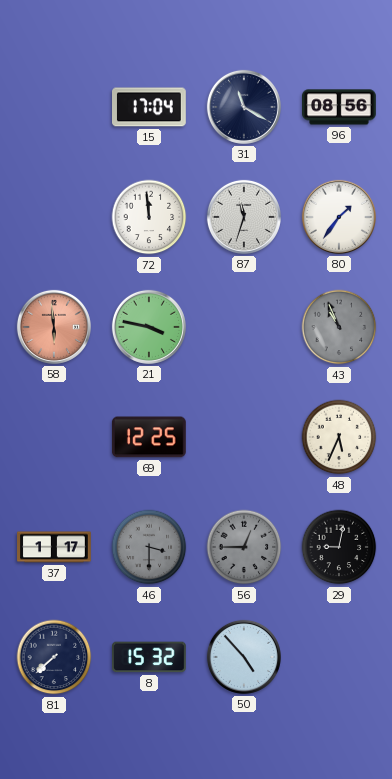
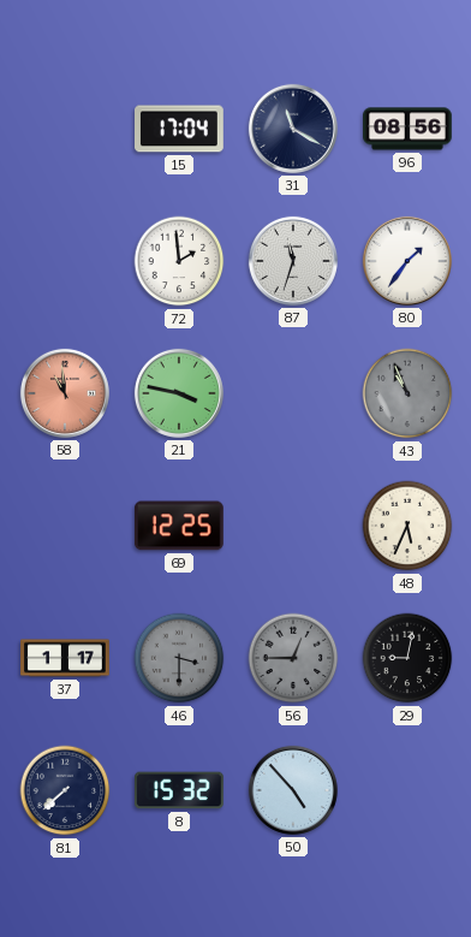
72: 11:59 -> 1:59 (179, 261)
58: 5:59 -> 10:59 (65, 393)
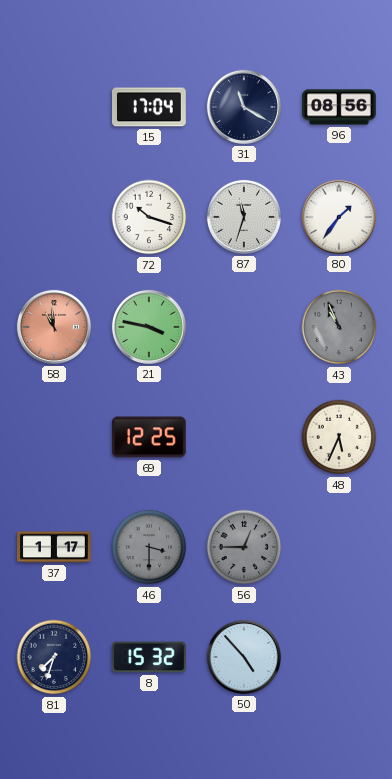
72: 1:59 -> 10:18 (149, 217)
29: 9:02 -> none (407, 658)
81: 7:38 -> 7:33 (54, 657)
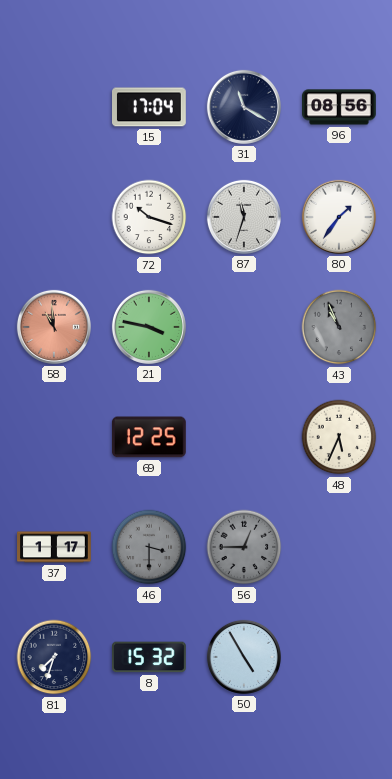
50: 4:53 -> 4:55 (244, 657)
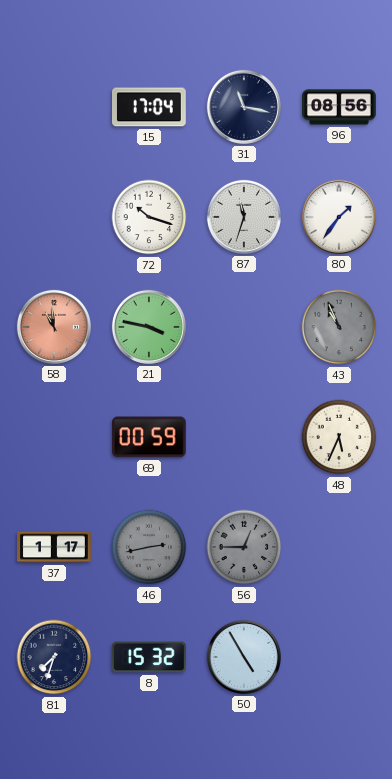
31: 11:20 -> 11:17 (244, 107)
69: 12:25 -> 00:59 (149, 437)
46: 3:30 -> 2:43 (149, 547)
